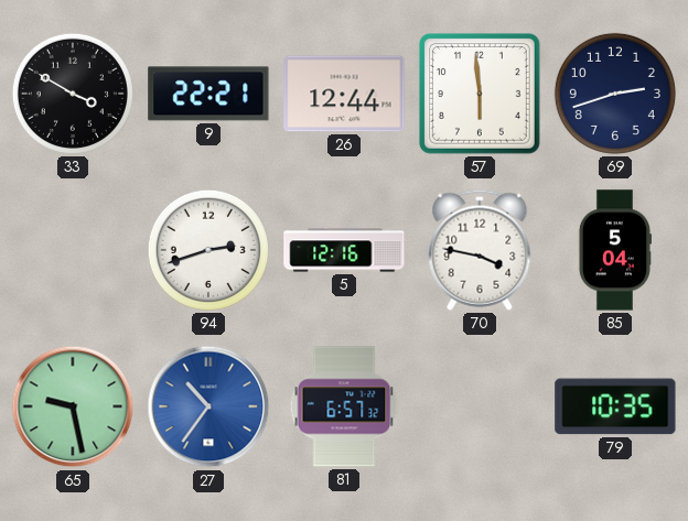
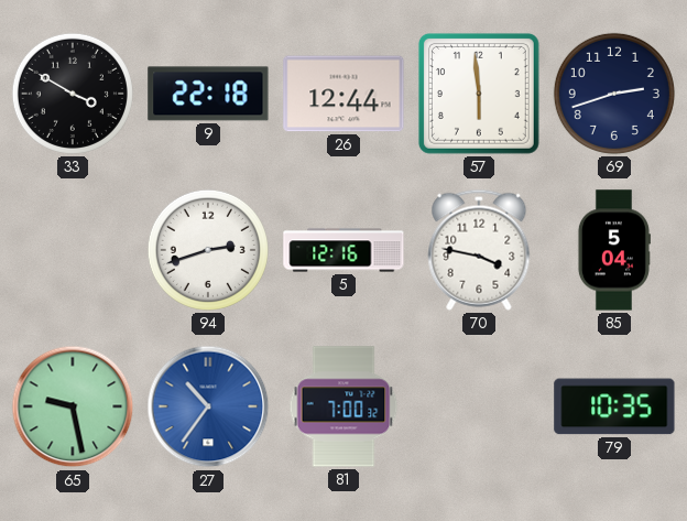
9: 22:21 -> 22:18 (208, 94)
81: 6:57 -> 7:00 (343, 406)
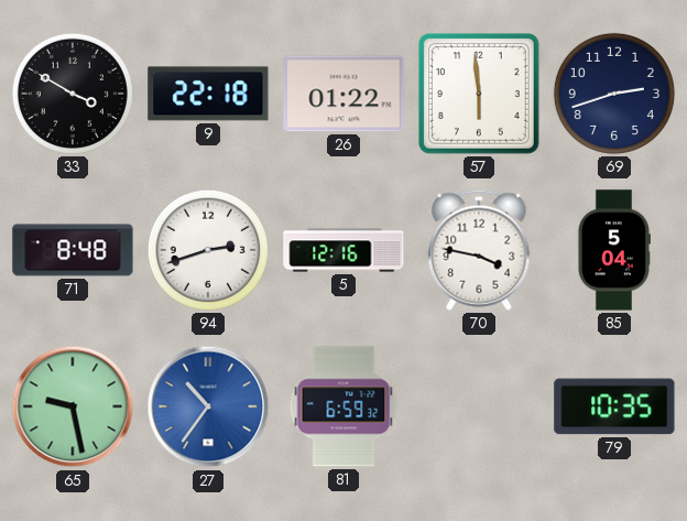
26: 12:44 -> 01:22 (343, 94)
71: none -> 8:48 (73, 250)
81: 7:00 -> 6:59 (343, 406)
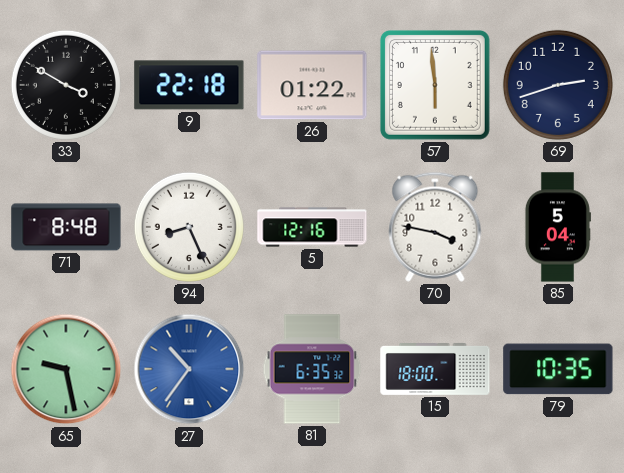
94: 2:42 -> 8:26 (189, 227)
81: 6:59 -> 6:35 (312, 369)
15: none -> 18:00 (435, 370)
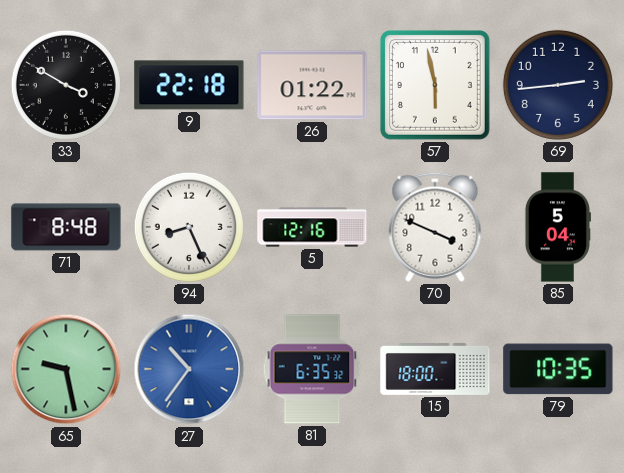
57: 5:59 -> 5:58 (435, 85)
69: 2:42 -> 2:44 (558, 85)
70: 3:47 -> 3:49 (435, 227)
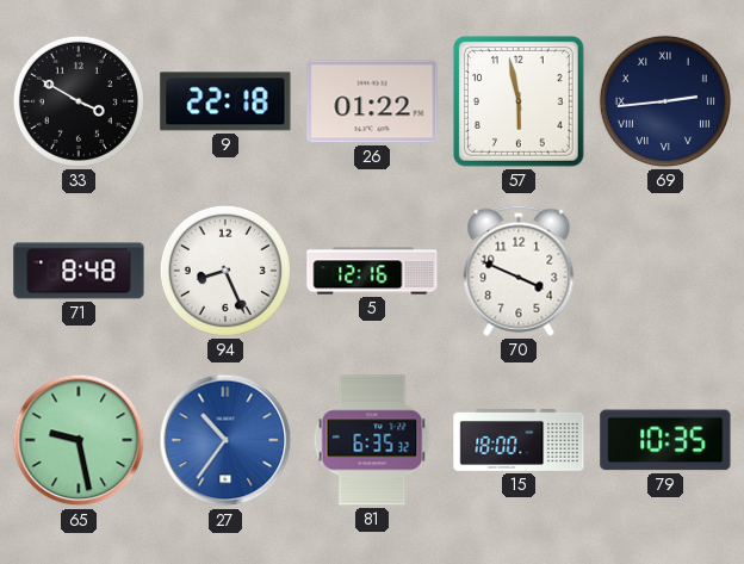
69 numerals: Arabic -> Roman (665, 101)
85: 5:04 -> none (557, 227)
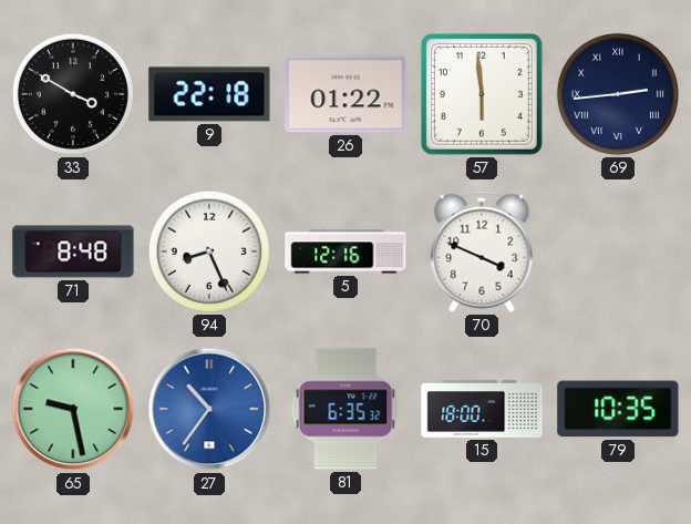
57: 5:58 -> 5:59 (482, 94)
